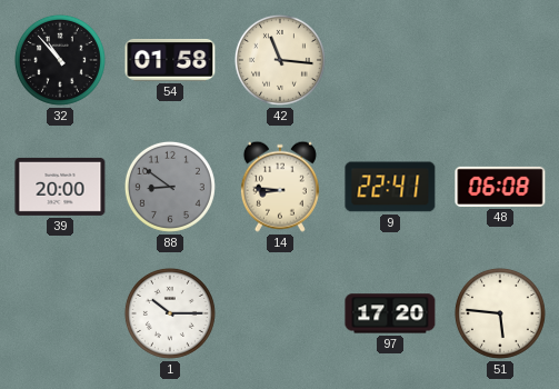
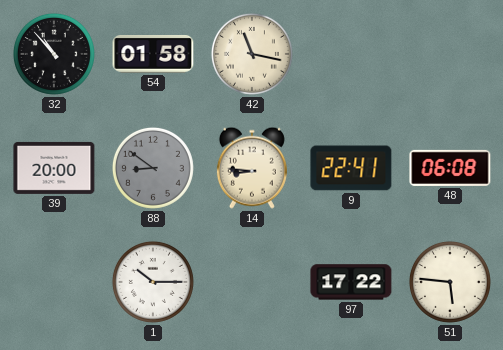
42: 11:16 -> 11:17 (252, 54)
97: 17:20 -> 17:22 (351, 282)
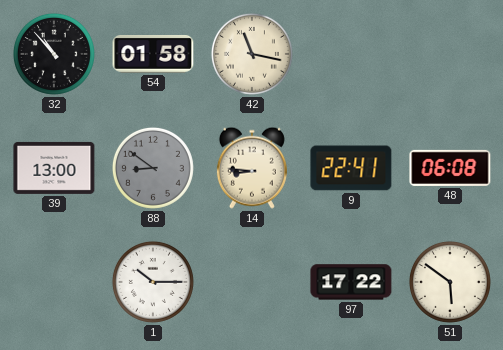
39: 20:00 -> 13:00 (54, 168)
51: 5:46 -> 5:51 (450, 282)
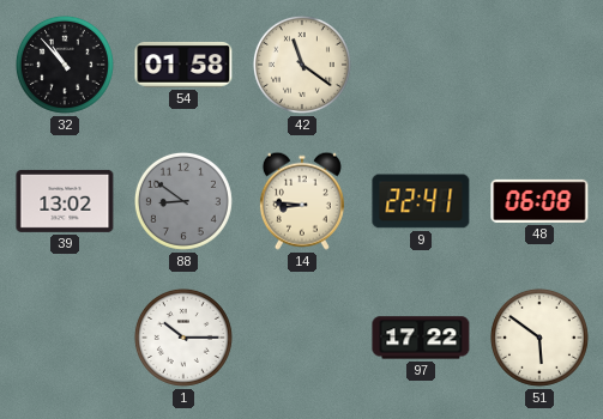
42: 11:17 -> 11:21 (302, 65)
39: 13:00 -> 13:02 (65, 201)
